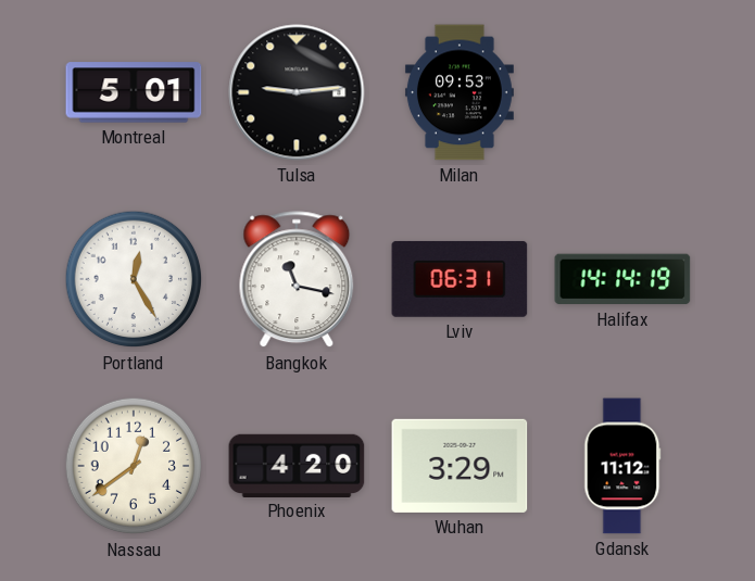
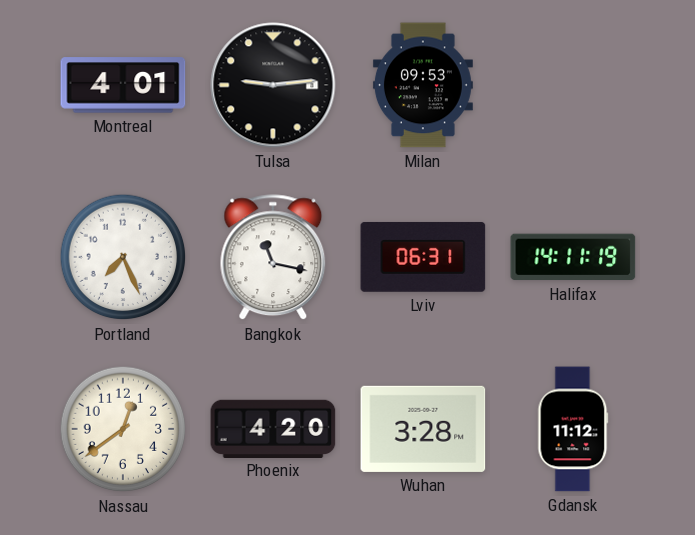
Montreal: 5:01 -> 4:01 (123, 85)
Portland: 12:25 -> 7:26 (123, 257)
Halifax: 14:14 -> 14:11 (573, 257)
Wuhan: 3:29 -> 3:28 (423, 429)
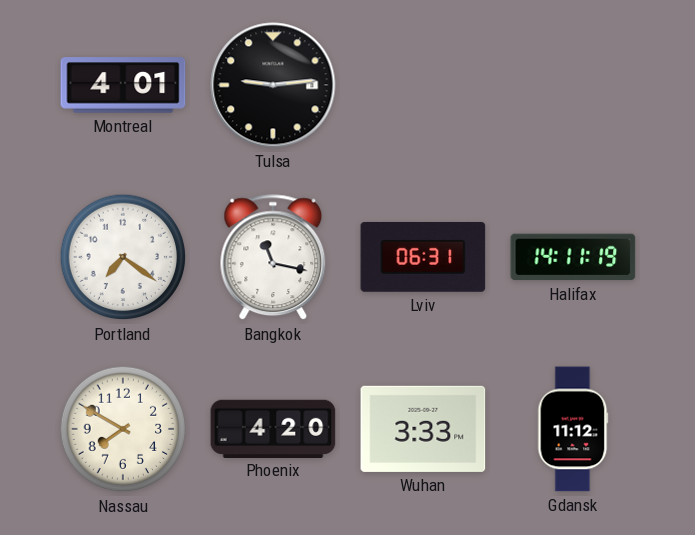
Milan: 09:53 -> none (423, 85)
Portland: 7:26 -> 7:21 (123, 257)
Nassau: 12:39 -> 7:50 (123, 429)
Wuhan: 3:28 -> 3:33 (423, 429)
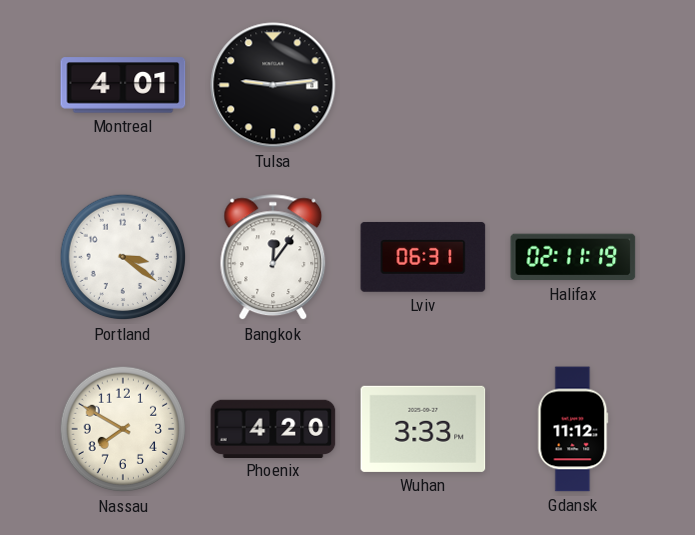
Portland: 7:21 -> 3:21 (123, 257)
Bangkok: 11:17 -> 12:06 (273, 258)
Halifax: 14:11 -> 02:11 (573, 257)
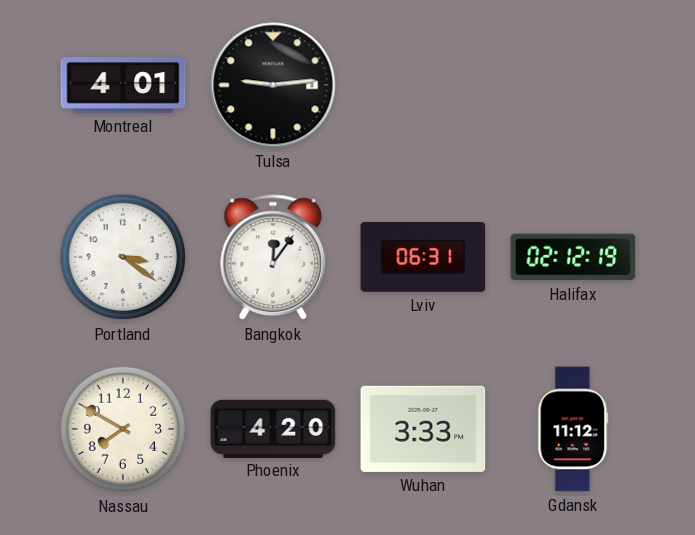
Halifax: 02:11 -> 02:12 (573, 257)
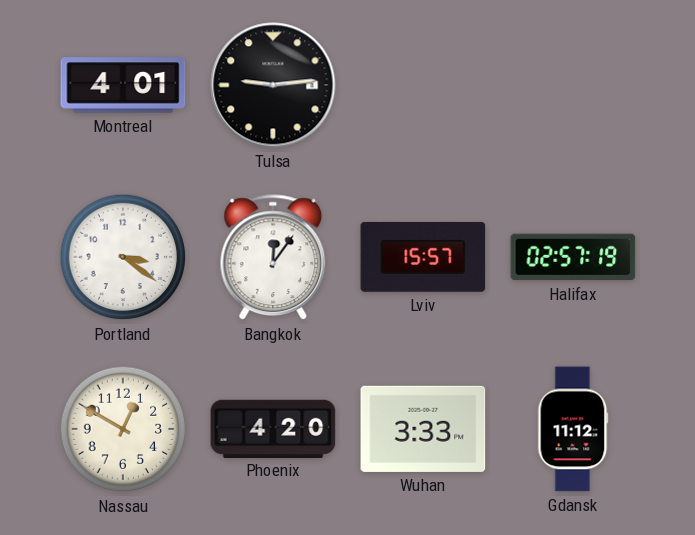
Lviv: 06:31 -> 15:57 (423, 257)
Halifax: 02:12 -> 02:57 (573, 257)
Nassau: 7:50 -> 12:50 (123, 429)
